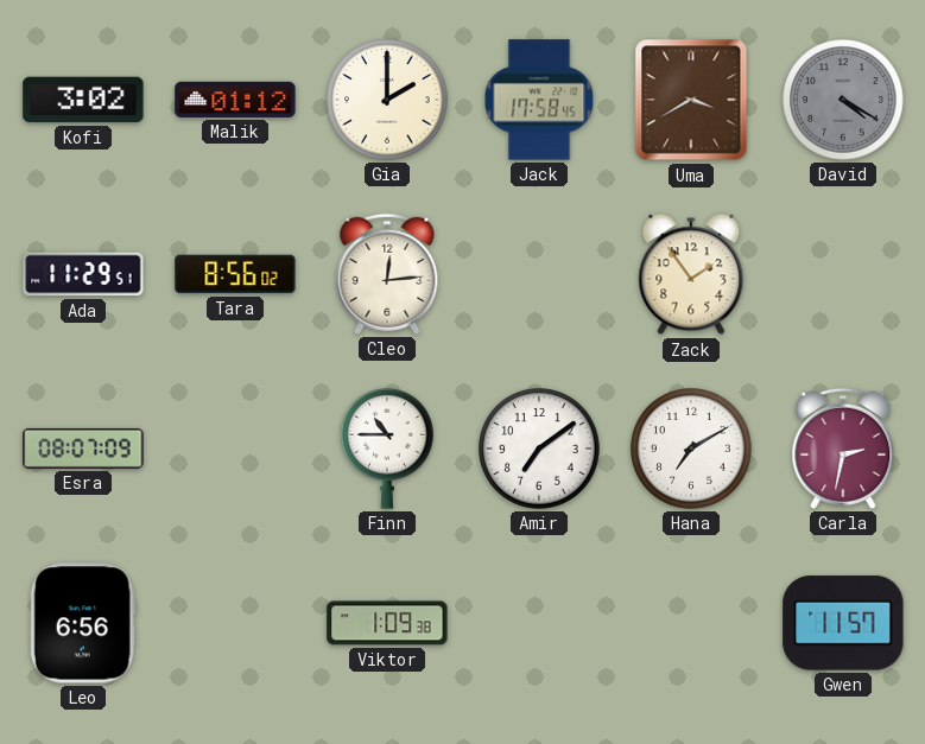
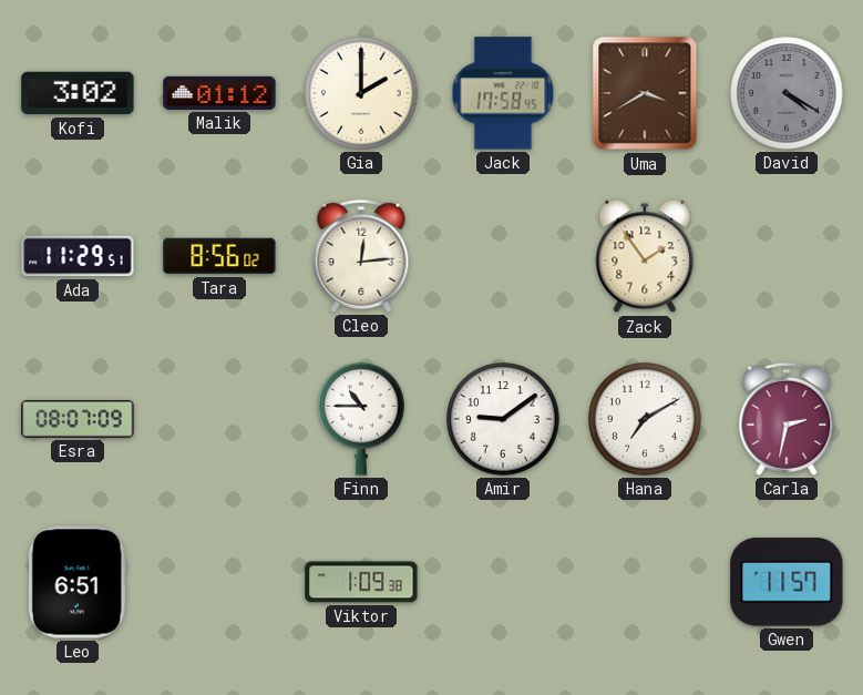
Amir: 7:09 -> 9:09 (503, 419)
Leo: 6:56 -> 6:51 (78, 582)
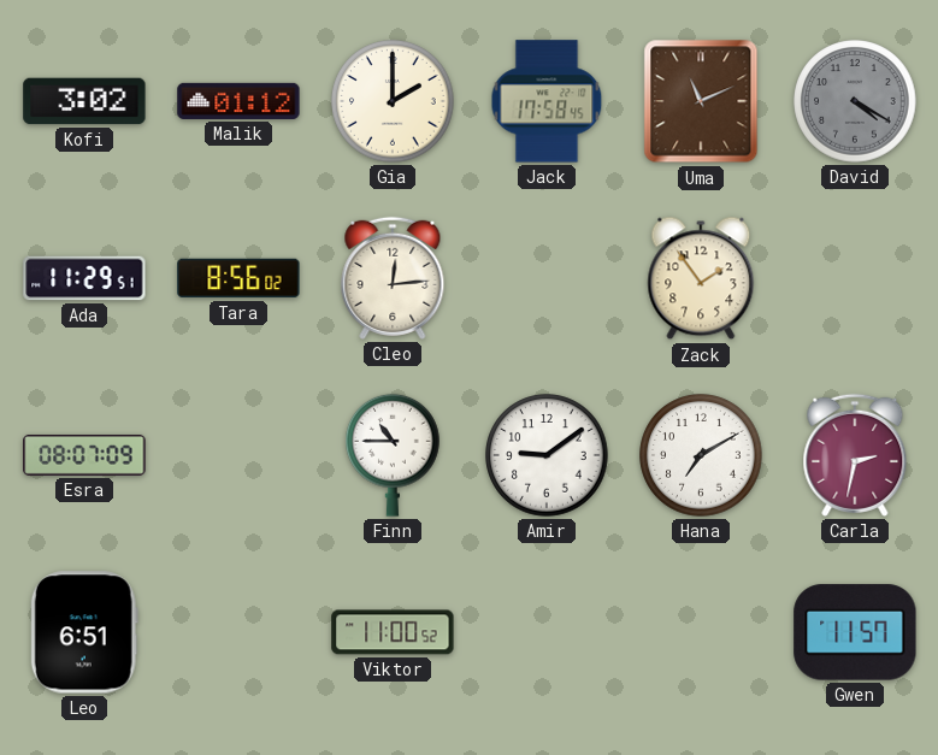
Uma: 3:40 -> 11:11 (701, 101)
Viktor: 1:09 -> 11:00 (393, 632)
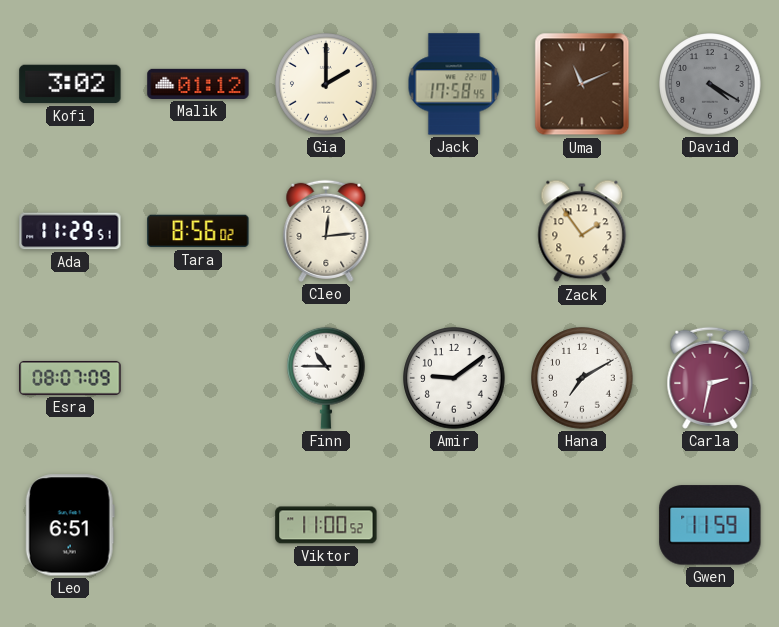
Gwen: 11:57 -> 11:59 (710, 525)
